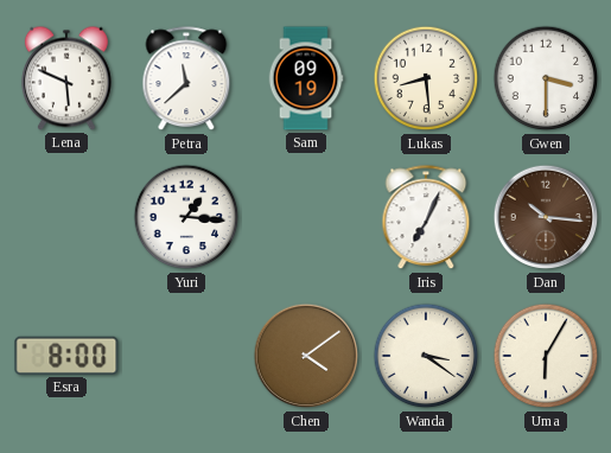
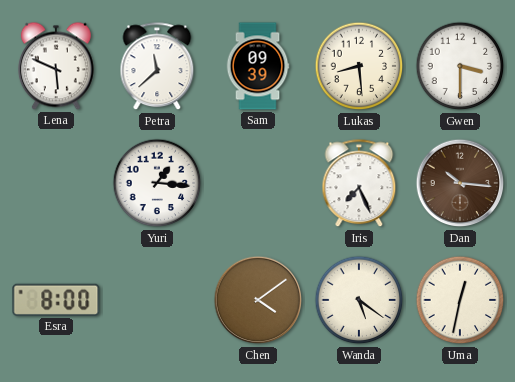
Sam: 09:19 -> 09:39 (258, 66)
Iris: 7:04 -> 7:26 (359, 184)
Wanda: 3:21 -> 5:21 (359, 300)
Uma: 6:05 -> 12:32 (460, 300)
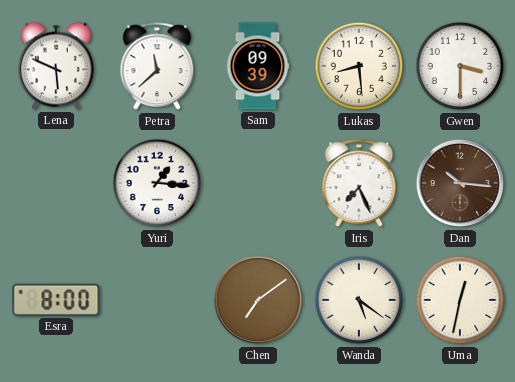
Chen: 4:09 -> 7:09 (258, 300)
